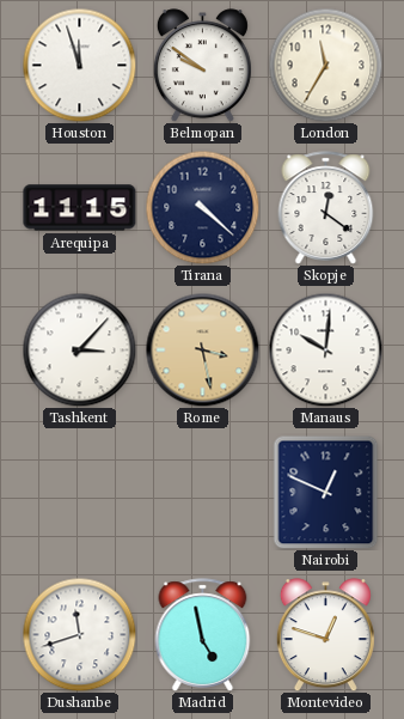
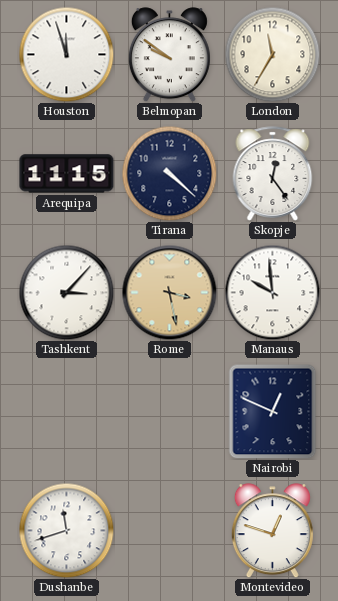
Skopje: 12:21 -> 12:24 (273, 174)
Manaus: 10:01 -> 9:59 (272, 292)
Madrid: 4:58 -> none (203, 635)
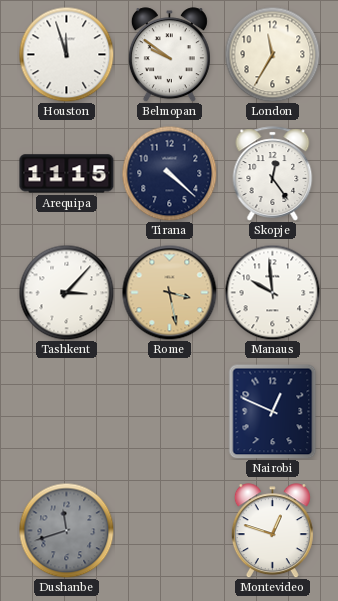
Dushanbe dial: white -> grey (66, 530)
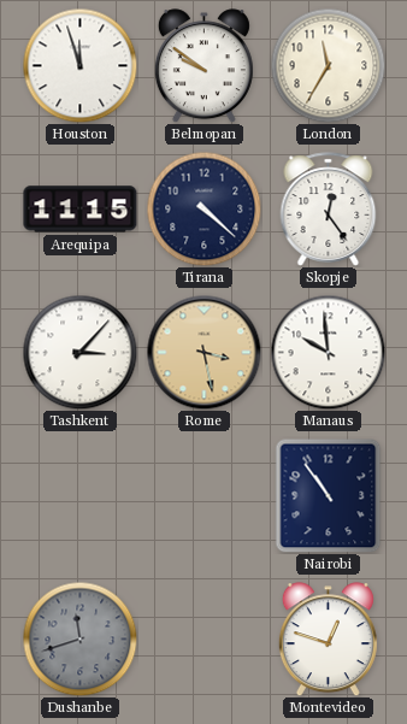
Nairobi: 12:49 -> 10:54 (329, 495)
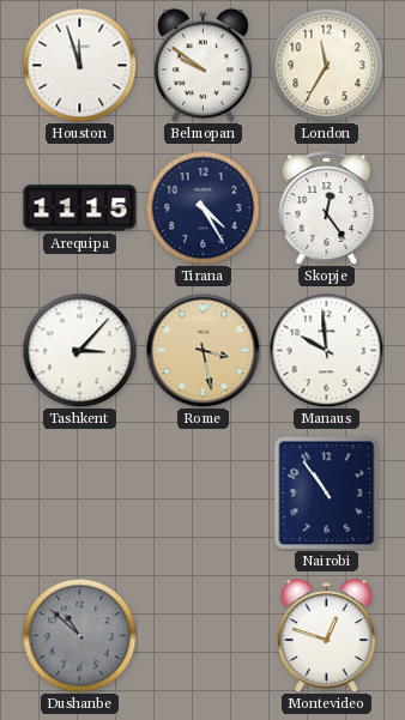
Tirana: 4:22 -> 4:25 (202, 207)
Dushanbe: 11:42 -> 10:52 (79, 635)
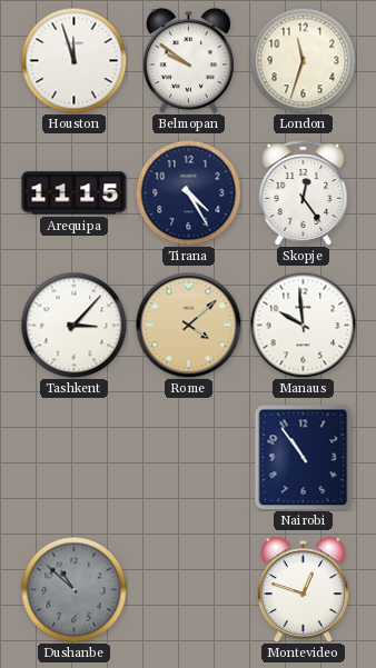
London: 11:35 -> 11:33 (303, 60)
Rome: 3:28 -> 4:08 (188, 325)
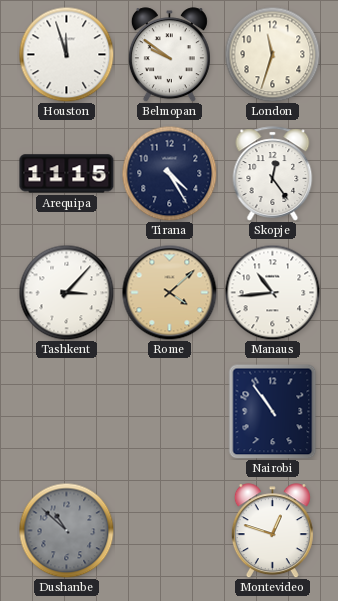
Manaus: 9:59 -> 10:44 (272, 292)
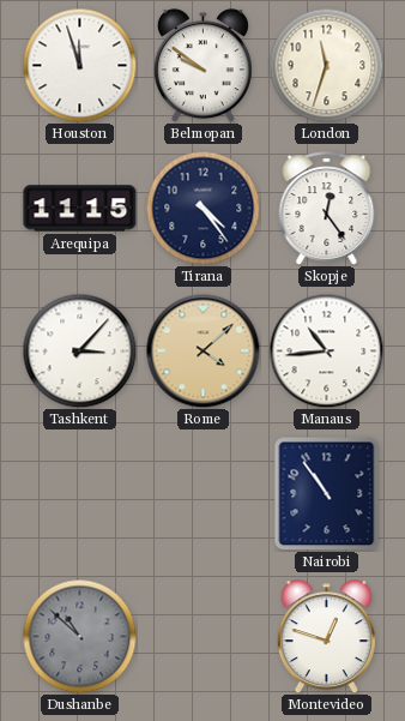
Tirana: 4:25 -> 4:24 (202, 208)
